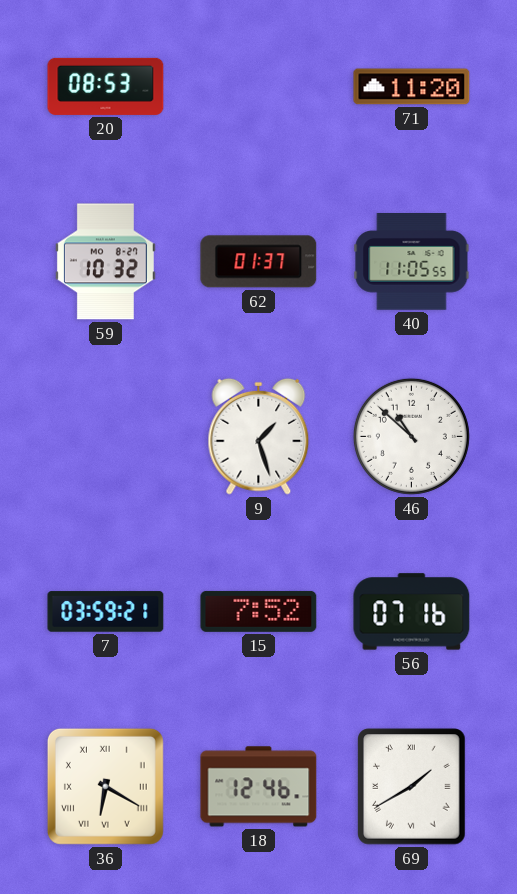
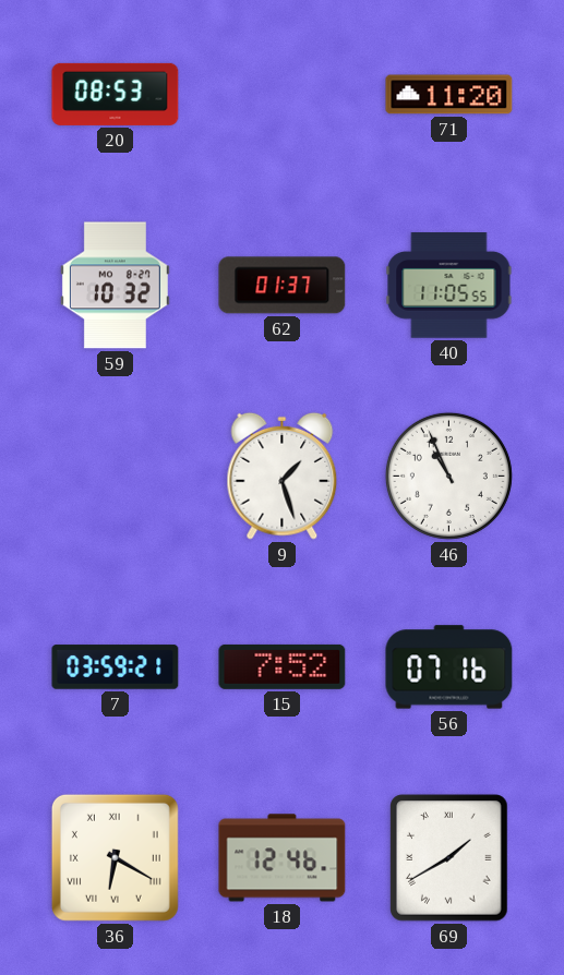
46: 10:52 -> 10:56 (448, 476)
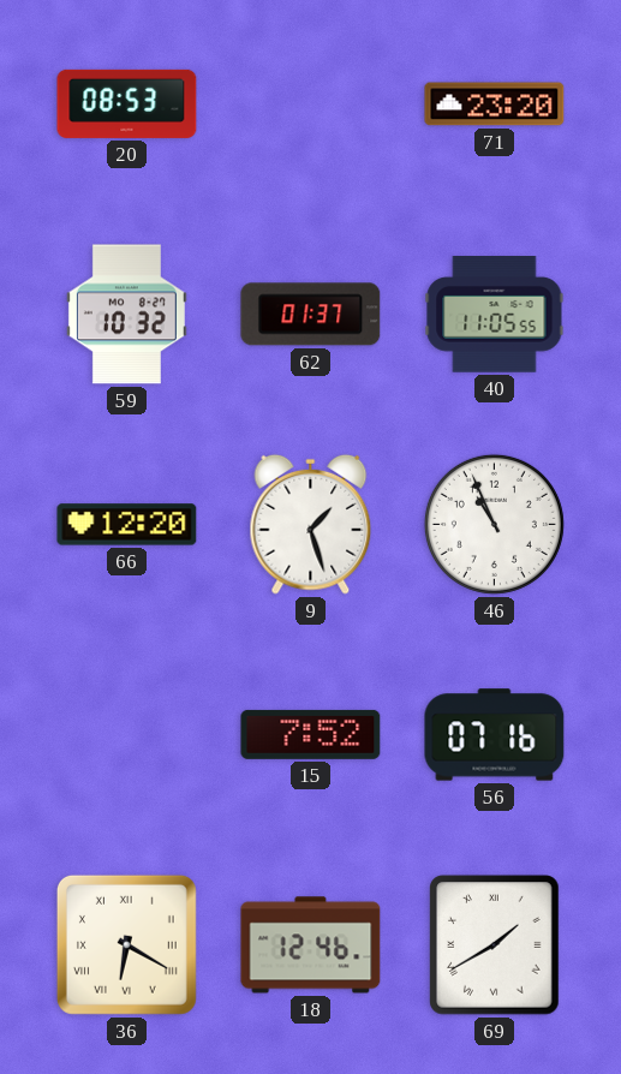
71: 11:20 -> 23:20 (495, 105)
66: none -> 12:20 (127, 525)
7: 03:59 -> none (116, 667)
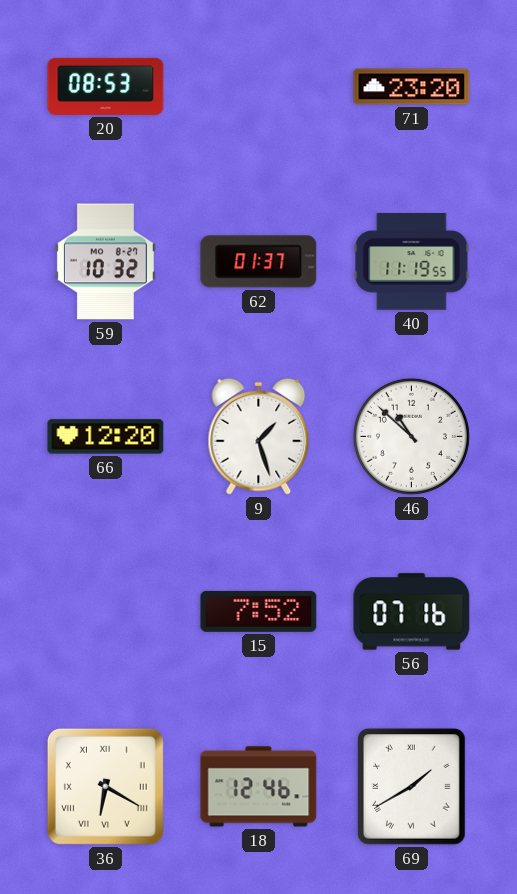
40: 11:05 -> 11:19 (412, 262)
46: 10:56 -> 10:52 (411, 436)
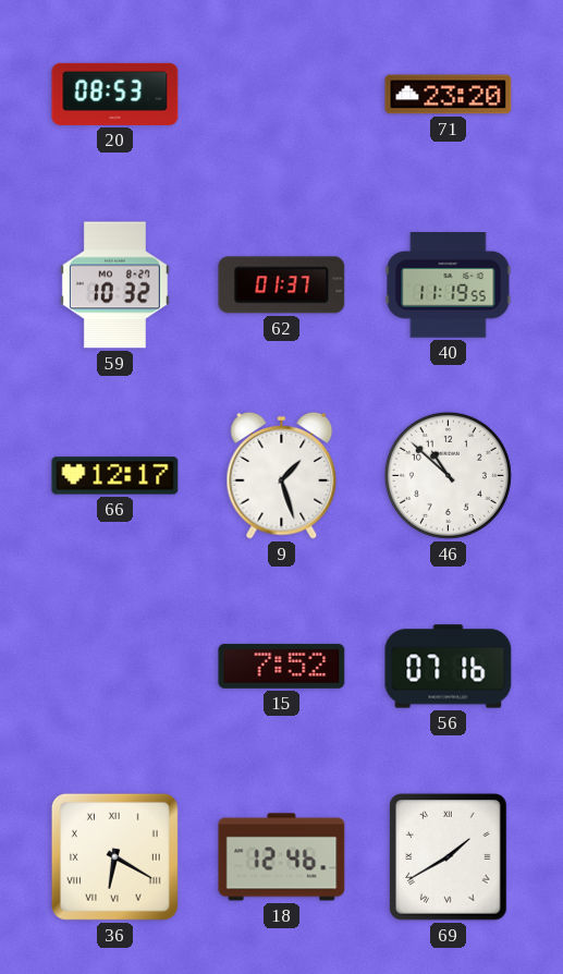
66: 12:20 -> 12:17 (115, 476)
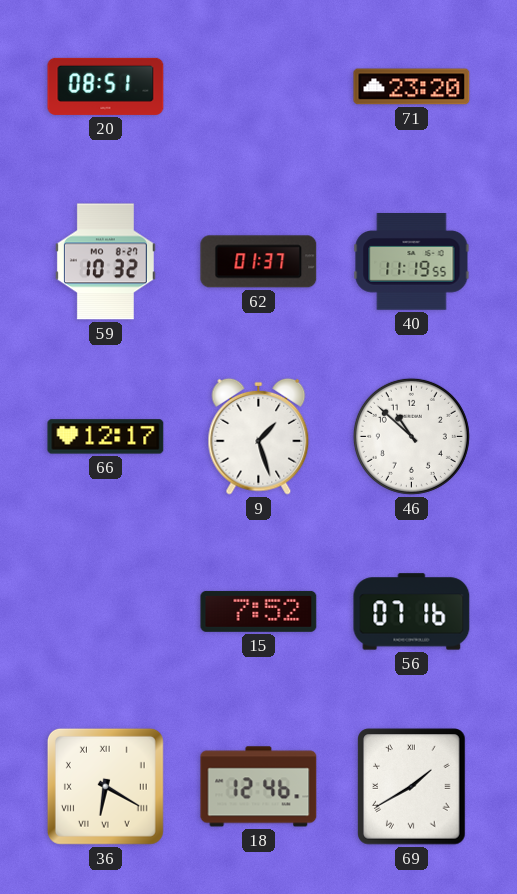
20: 08:53 -> 08:51 (106, 86)
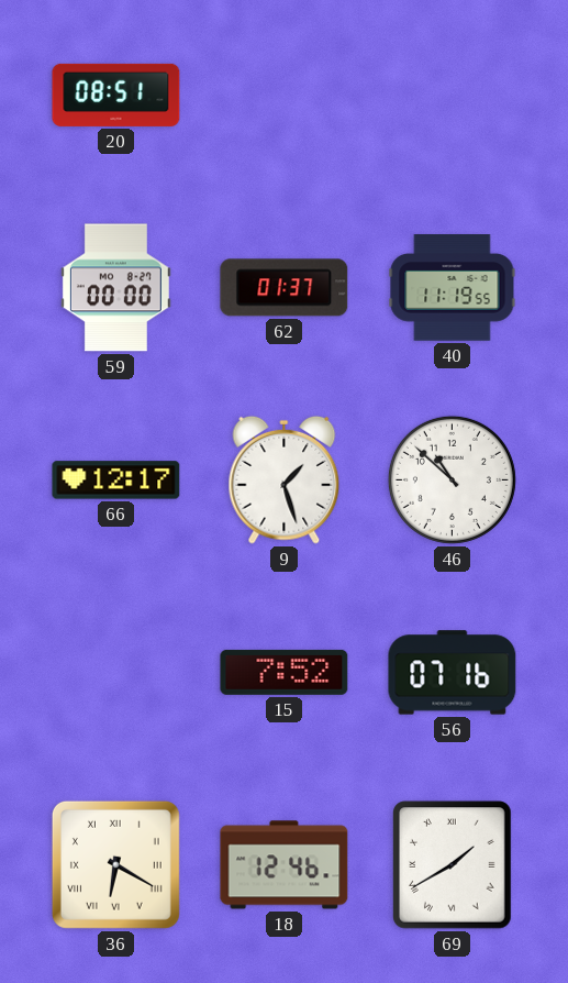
71: 23:20 -> none (412, 87)
59: 10:32 -> 00:00 (115, 288)
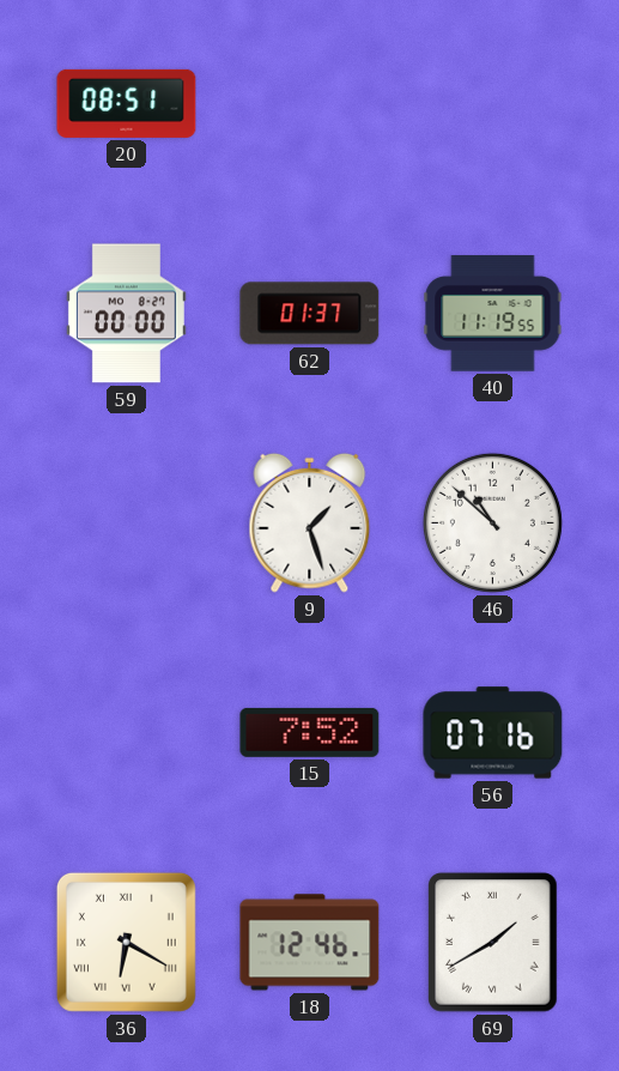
66: 12:17 -> none (116, 481)
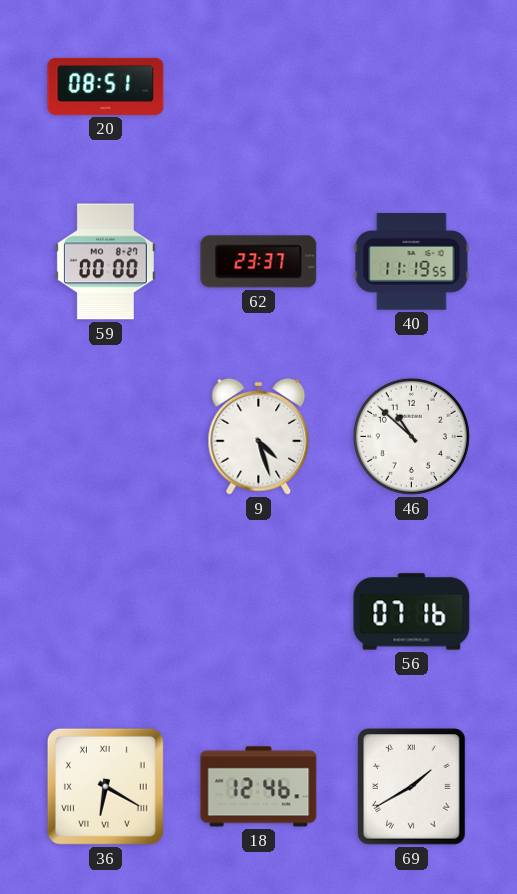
62: 01:37 -> 23:37 (259, 262)
9: 1:27 -> 4:27 (259, 436)
15: 7:52 -> none (310, 732)
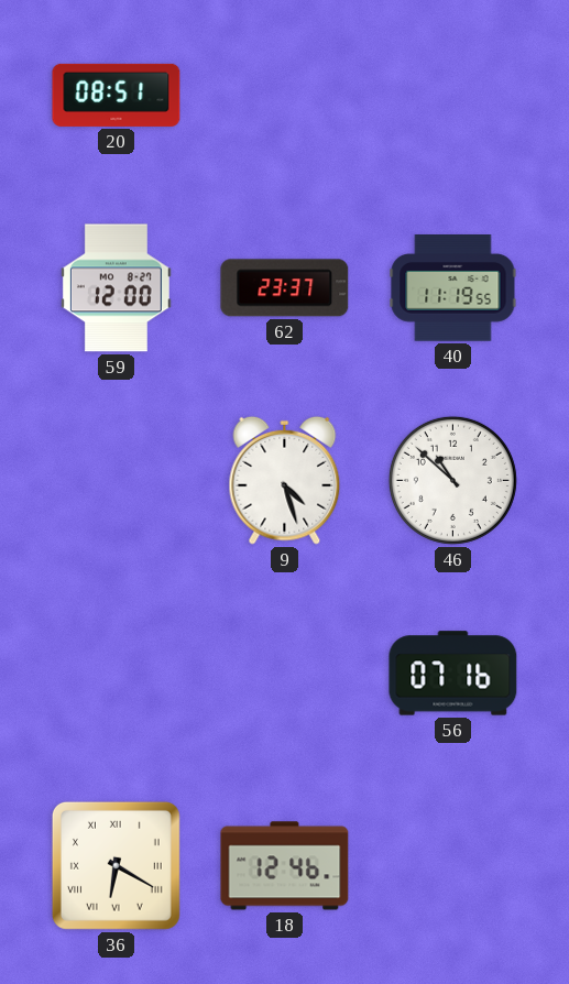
59: 00:00 -> 12:00 (116, 288)
69: 1:40 -> none (412, 787)
